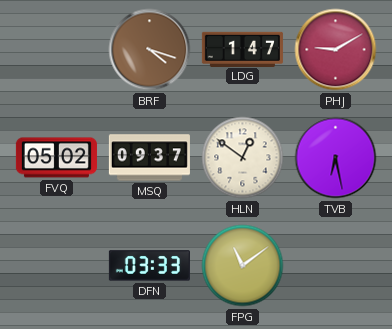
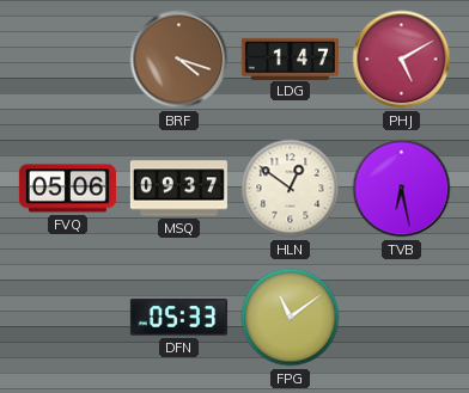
PHJ: 9:10 -> 5:10 (402, 60)
FVQ: 05:02 -> 05:06 (67, 189)
DFN: 03:33 -> 05:33 (178, 318)
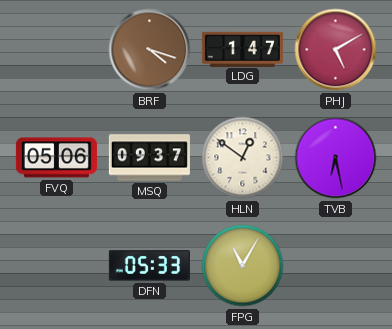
FPG: 11:09 -> 11:05 (243, 266)
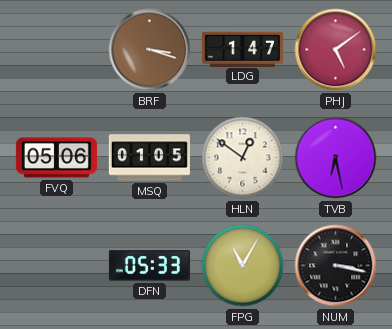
BRF: 4:18 -> 3:18 (150, 50)
PHJ: 5:10 -> 5:09 (336, 50)
MSQ: 09:37 -> 01:05 (149, 158)
NUM: none -> 3:17 (336, 266)
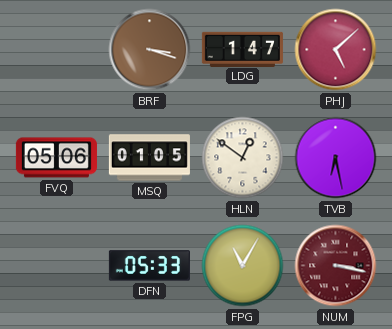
PHJ: 5:09 -> 5:08 (336, 50)
NUM dial: black -> burgundy (336, 266)
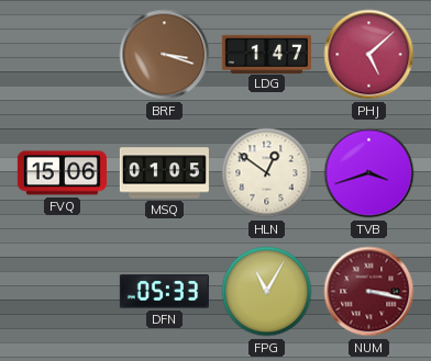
FVQ: 05:06 -> 15:06 (62, 173)
TVB: 6:28 -> 3:42 (369, 173)
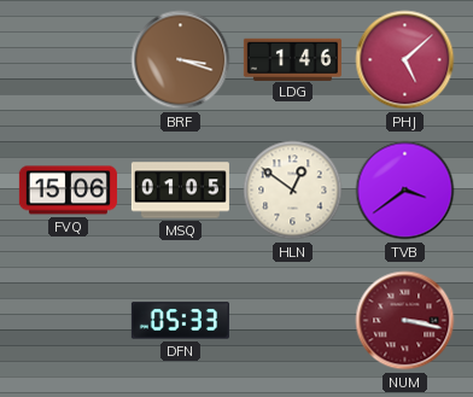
LDG: 1:47 -> 1:46 (292, 59)
TVB: 3:42 -> 3:39 (405, 191)
FPG: 11:05 -> none (267, 292)
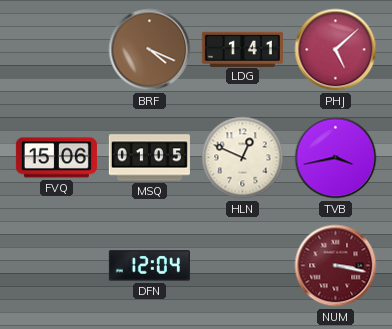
BRF: 3:18 -> 4:19 (150, 50)
LDG: 1:46 -> 1:41 (242, 49)
HLN: 12:51 -> 12:49 (243, 158)
TVB: 3:39 -> 3:43 (336, 158)
DFN: 05:33 -> 12:04 (149, 266)
